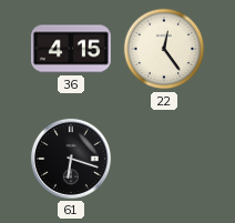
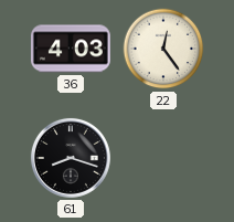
36: 4:15 -> 4:03 (71, 49)
61: 6:18 -> 8:18 (71, 158)
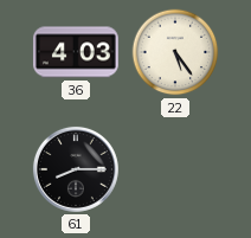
22: 12:24 -> 5:24 (175, 52)
61: 8:18 -> 8:15 (76, 169)
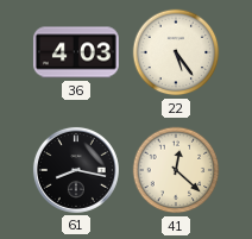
61: 8:15 -> 8:17 (76, 170)
41: none -> 12:22 (176, 170)
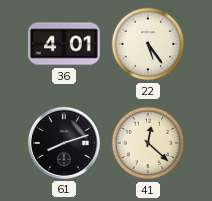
36: 4:03 -> 4:01 (64, 44)
61: 8:17 -> 8:12 (64, 143)
